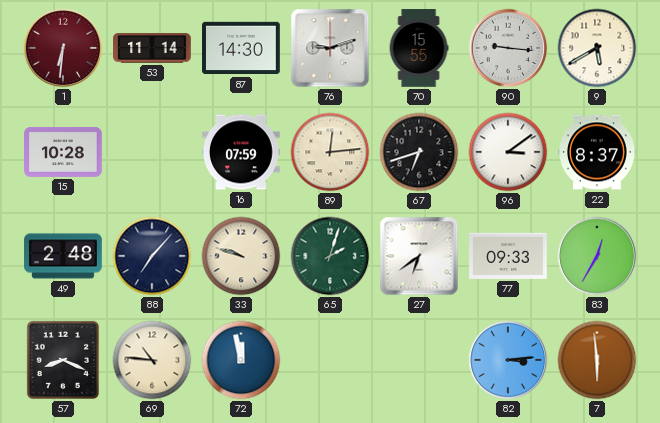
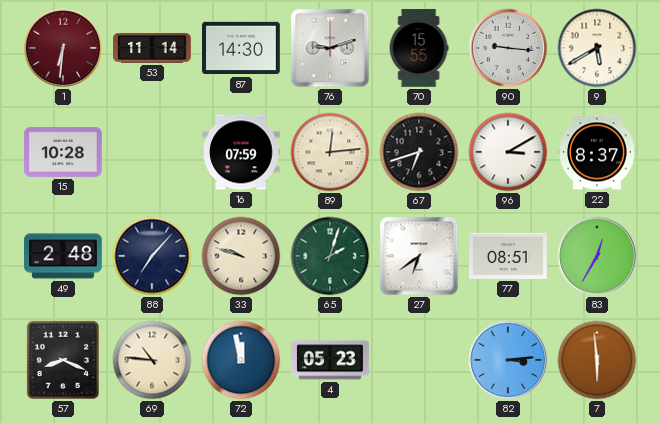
96: 3:09 -> 3:10 (508, 152)
77: 09:33 -> 08:51 (508, 256)
4: none -> 05:23 (330, 360)
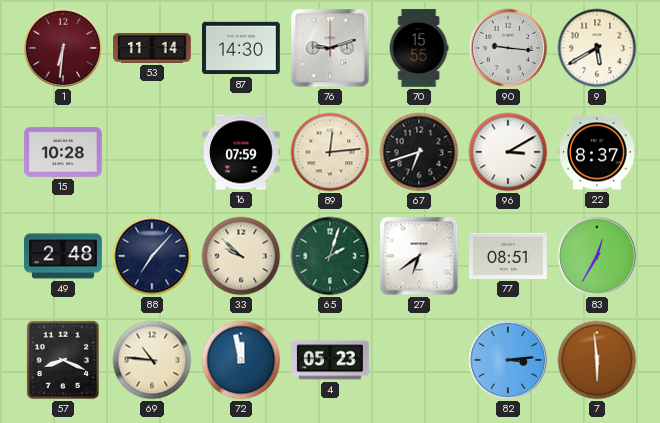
33: 9:48 -> 9:52 (241, 256)
